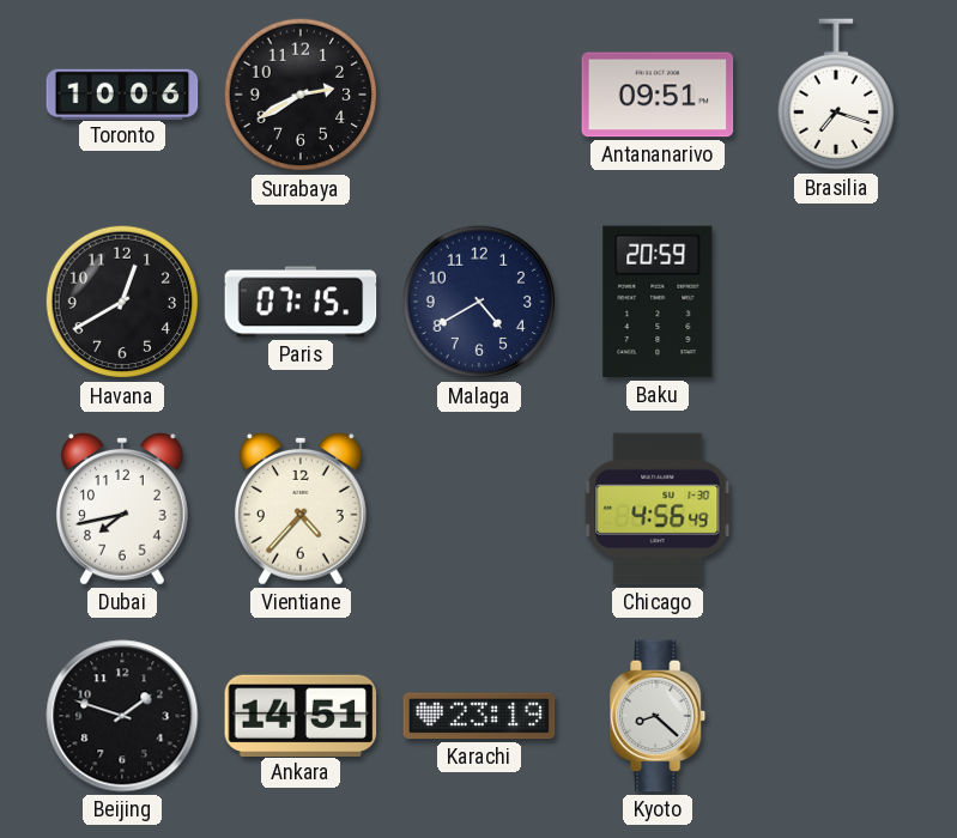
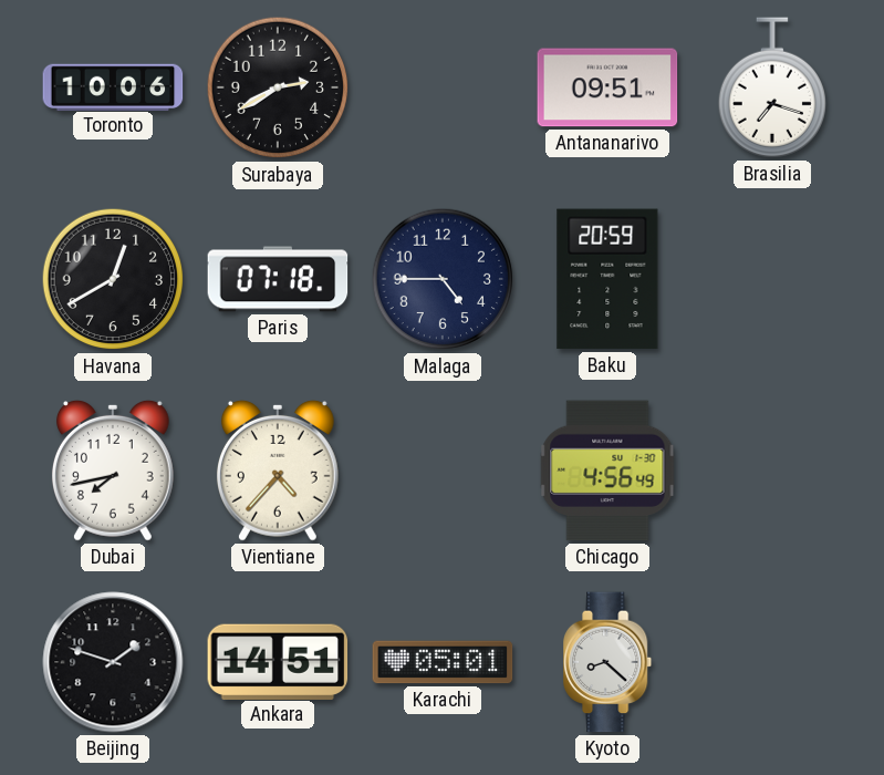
Paris: 07:15 -> 07:18 (278, 279)
Malaga: 4:40 -> 4:45 (443, 279)
Karachi: 23:19 -> 05:01 (443, 662)
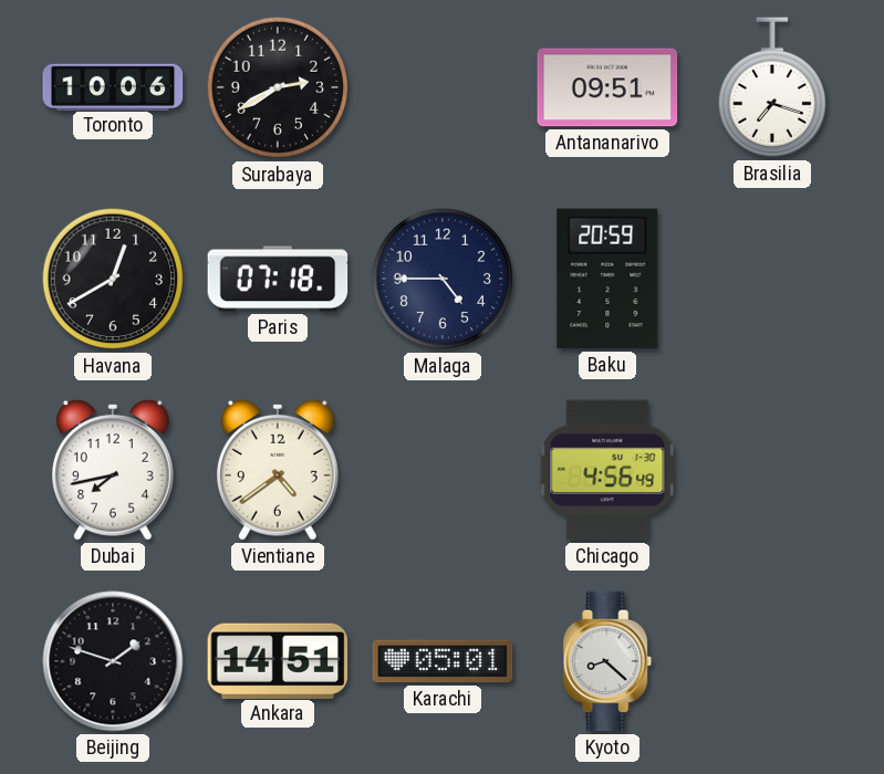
Vientiane: 4:37 -> 4:39 (278, 470)
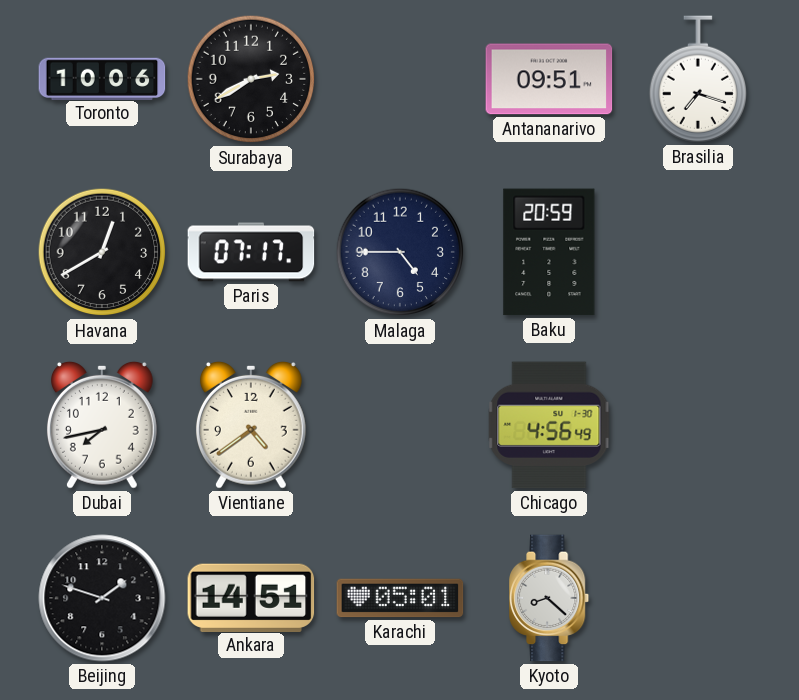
Paris: 07:18 -> 07:17 (251, 252)
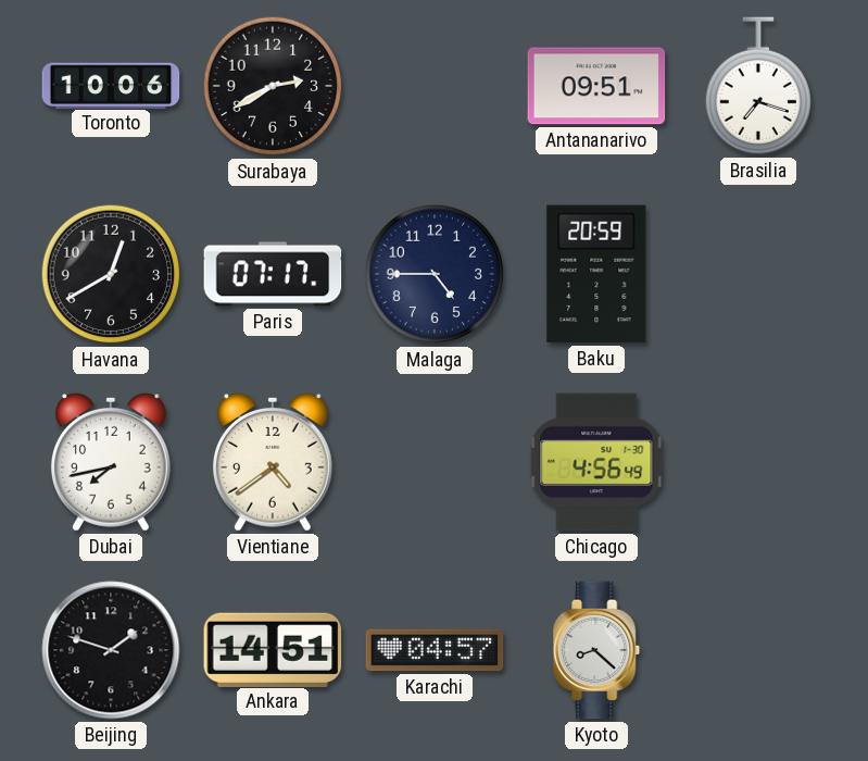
Karachi: 05:01 -> 04:57 (435, 650)
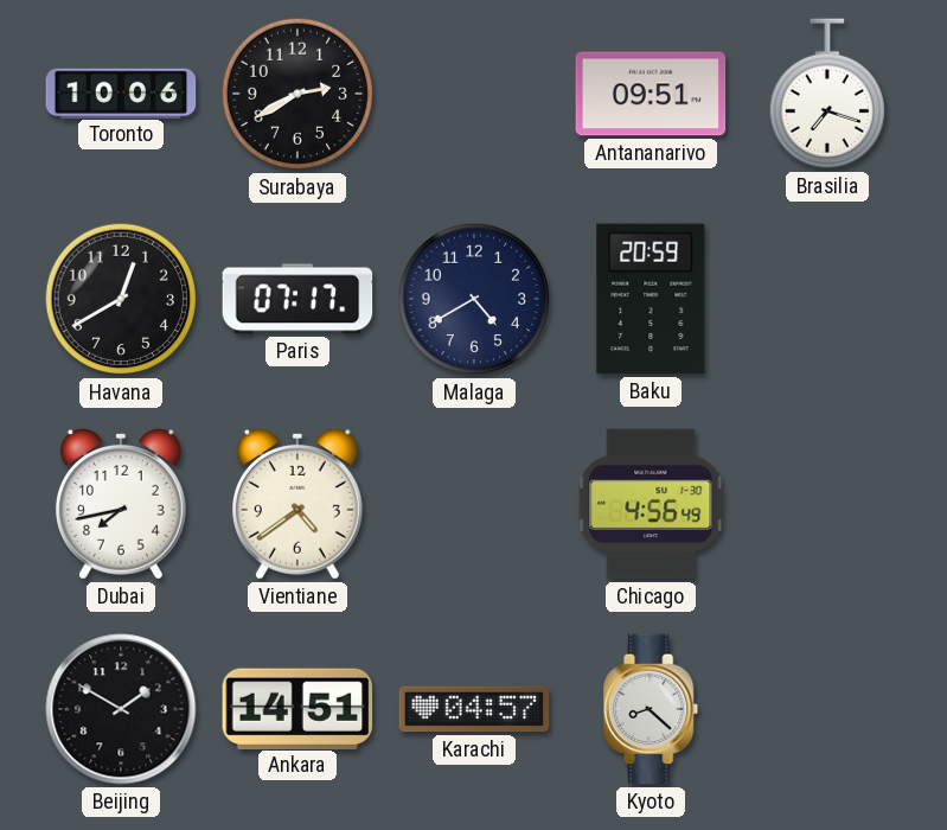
Malaga: 4:45 -> 4:40 (474, 299)
Beijing: 1:48 -> 1:50 (121, 709)
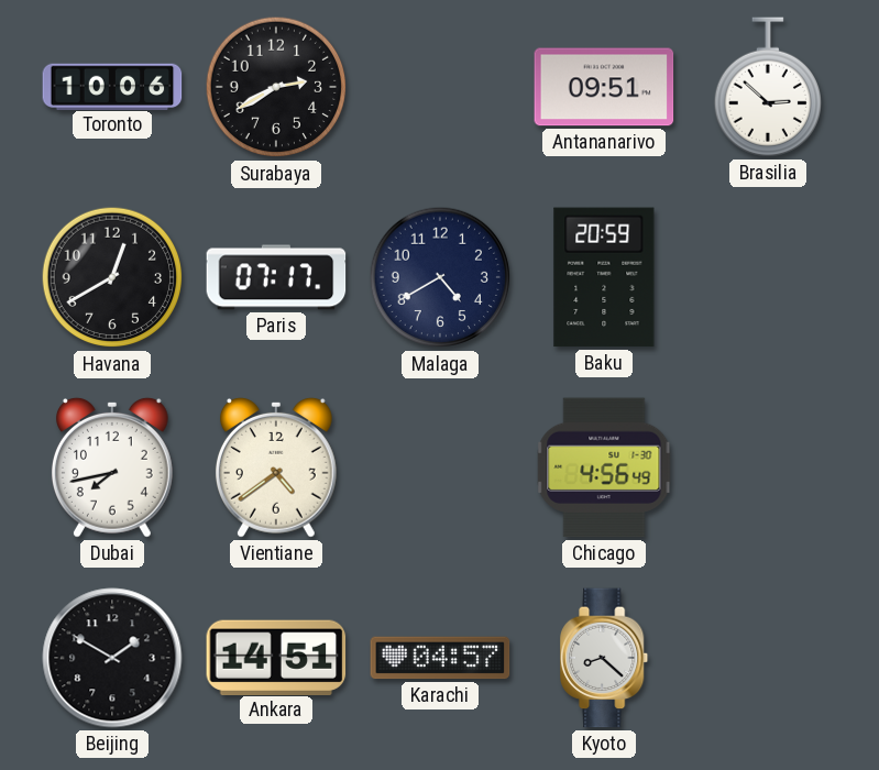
Brasilia: 7:18 -> 2:52 (767, 87)
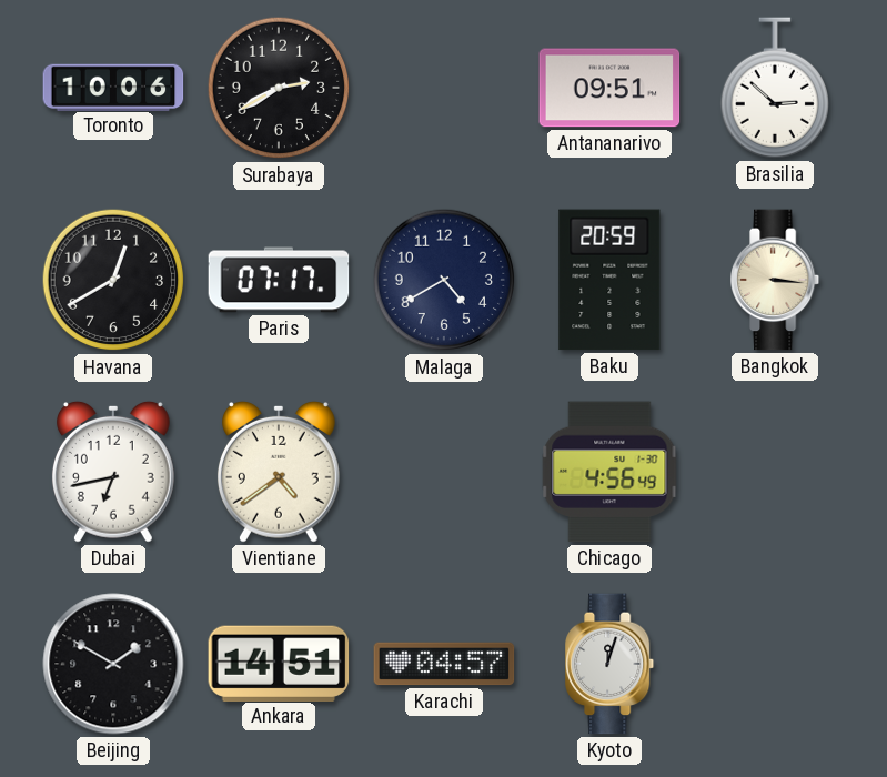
Bangkok: none -> 3:16 (776, 280)
Dubai: 7:43 -> 6:43 (113, 472)
Kyoto: 8:22 -> 12:03 (611, 664)
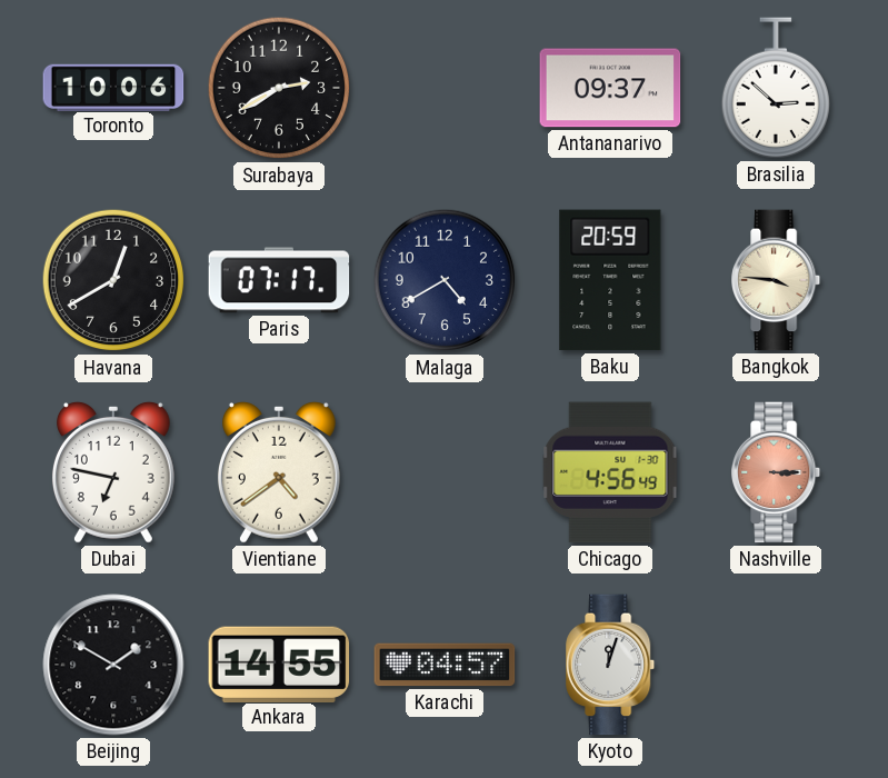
Antananarivo: 09:51 -> 09:37 (610, 88)
Bangkok: 3:16 -> 3:46 (777, 280)
Dubai: 6:43 -> 6:47 (113, 472)
Nashville: none -> 3:15 (777, 472)
Ankara: 14:51 -> 14:55 (279, 664)
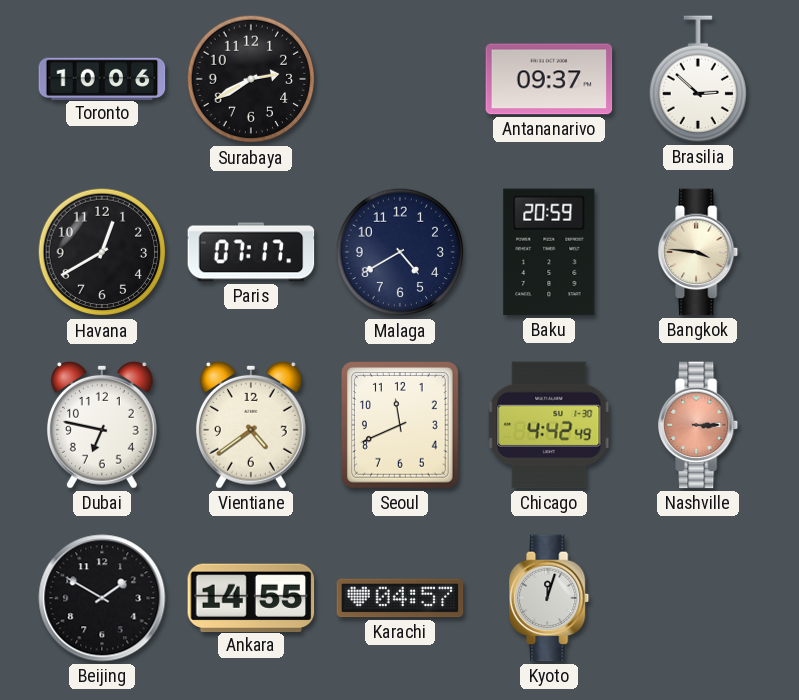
Seoul: none -> 11:41 (400, 426)
Chicago: 4:56 -> 4:42 (549, 425)
